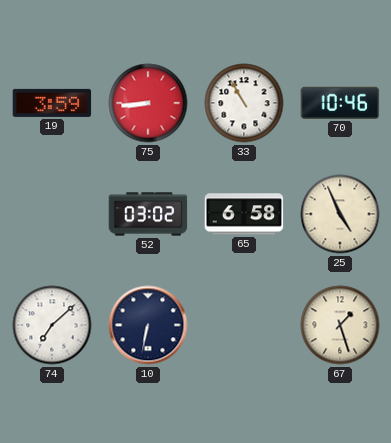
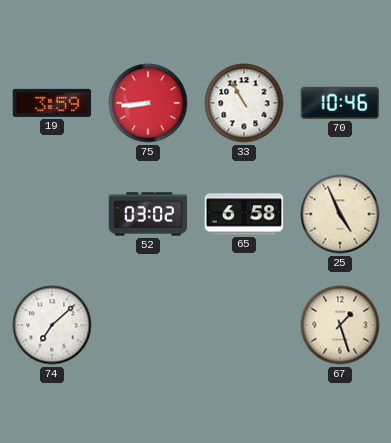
10: 6:32 -> none (148, 325)
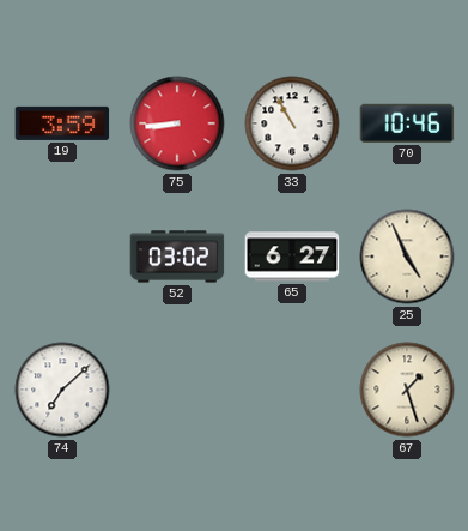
65: 6:58 -> 6:27 (292, 257)
